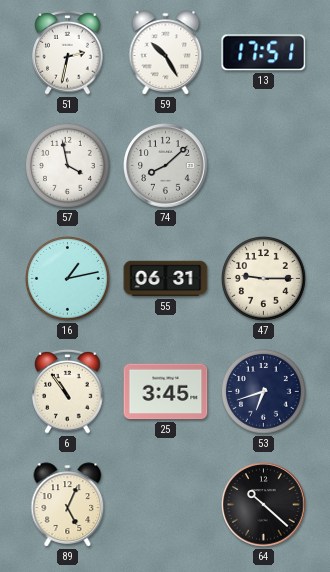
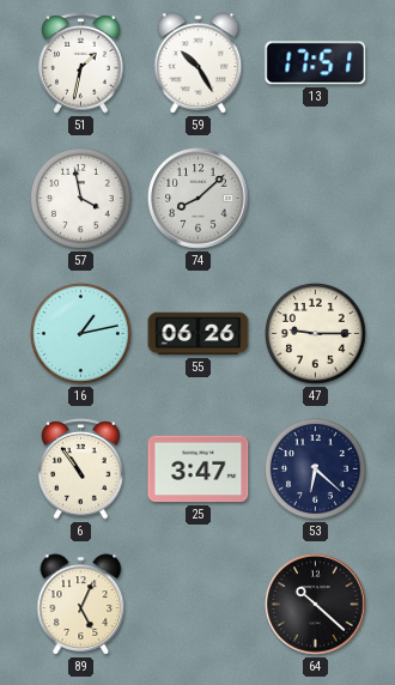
51: 2:32 -> 1:32 (81, 63)
55: 06:31 -> 06:26 (199, 334)
25: 3:45 -> 3:47 (199, 469)
53: 6:42 -> 6:22 (316, 469)
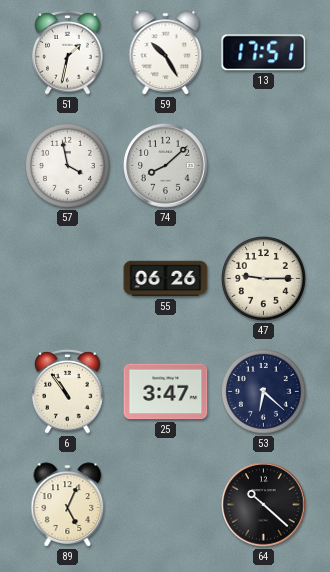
16: 1:13 -> none (81, 334)
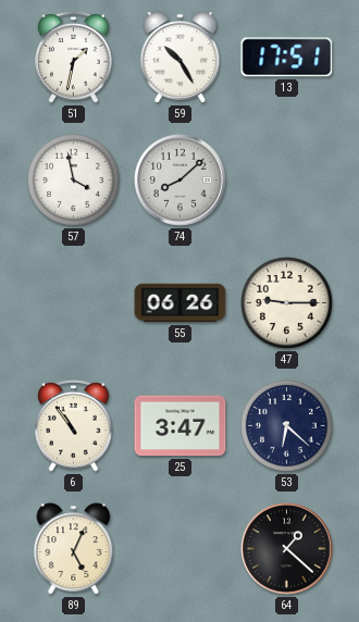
64: 10:22 -> 1:22 (287, 549)
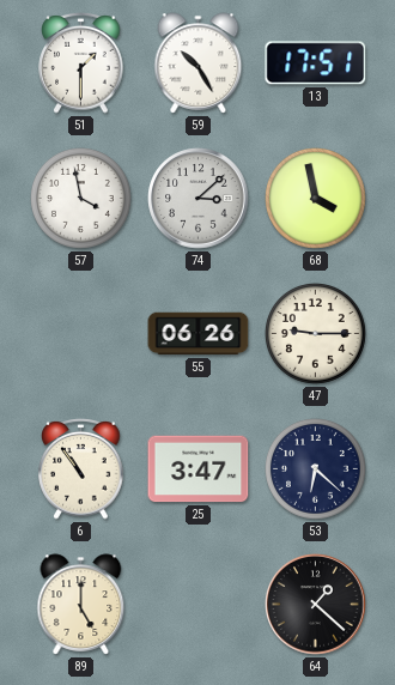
51: 1:32 -> 1:30 (81, 63)
74: 8:08 -> 3:08 (199, 199)
68: none -> 3:58 (316, 199)
89: 5:04 -> 5:00 (81, 605)
